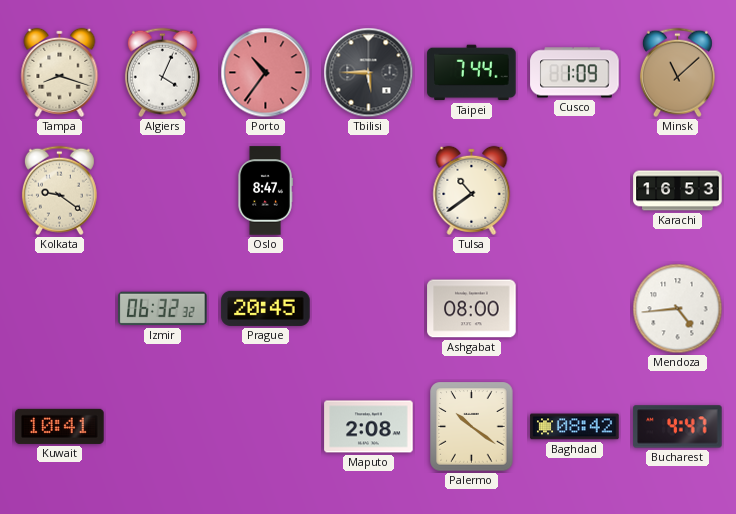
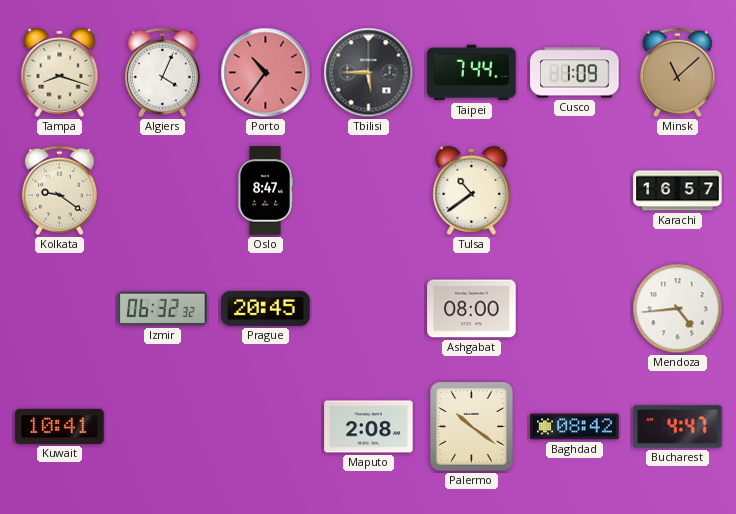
Karachi: 16:53 -> 16:57 (678, 191)
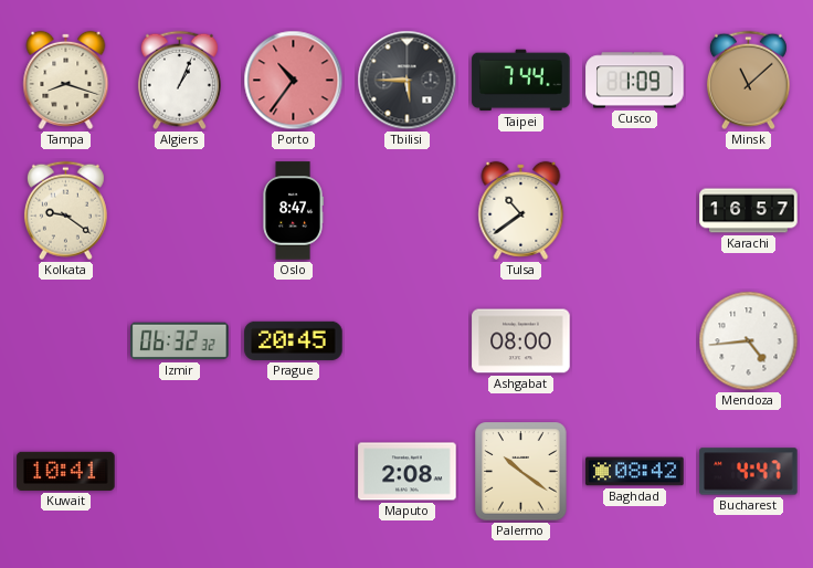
Algiers: 4:04 -> 1:04 (179, 81)
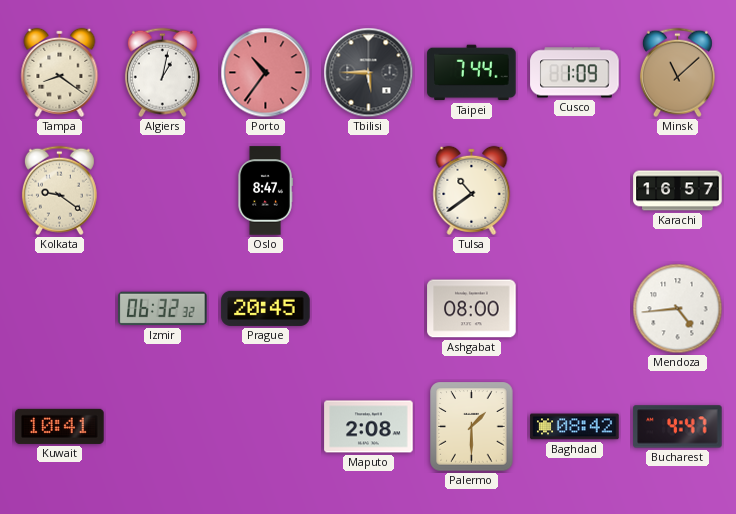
Tampa: 8:18 -> 8:21 (60, 72)
Algiers: 1:04 -> 1:02 (162, 73)
Palermo: 10:21 -> 1:30 (472, 427)
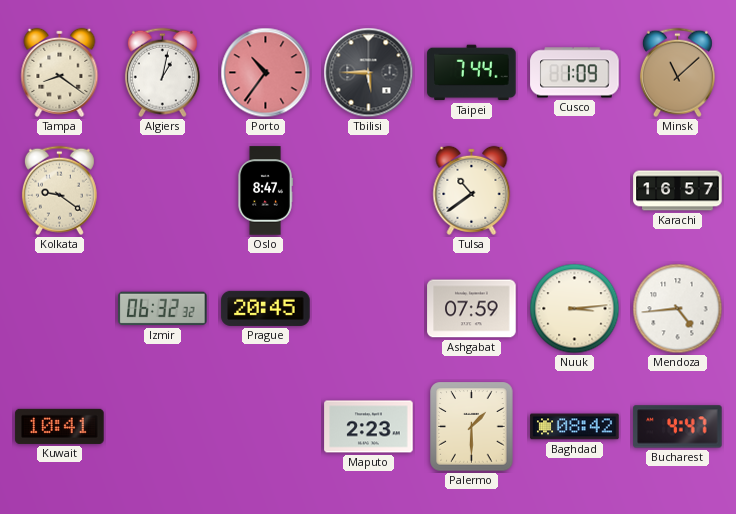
Ashgabat: 08:00 -> 07:59 (472, 309)
Nuuk: none -> 3:14 (575, 309)
Maputo: 2:08 -> 2:23 (369, 427)
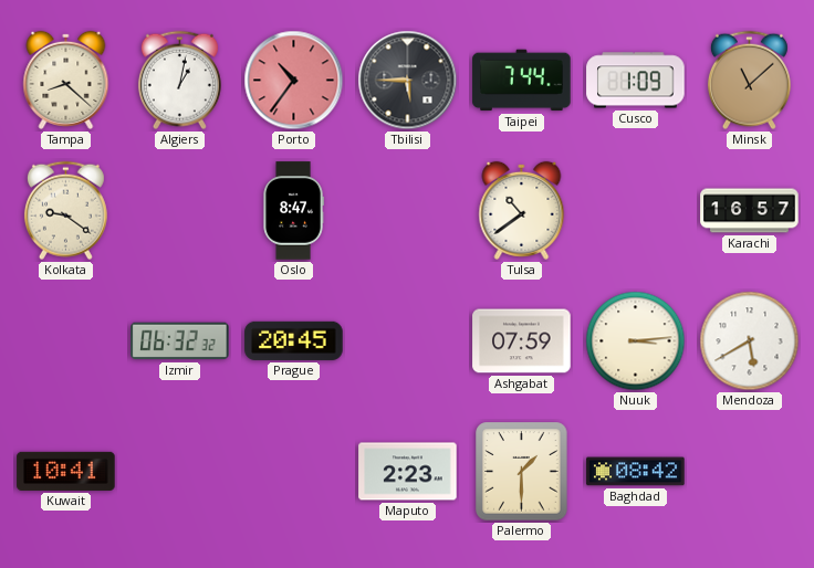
Tampa: 8:21 -> 8:22 (66, 80)
Mendoza: 4:44 -> 5:40 (750, 341)
Bucharest: 4:47 -> none (678, 427)
